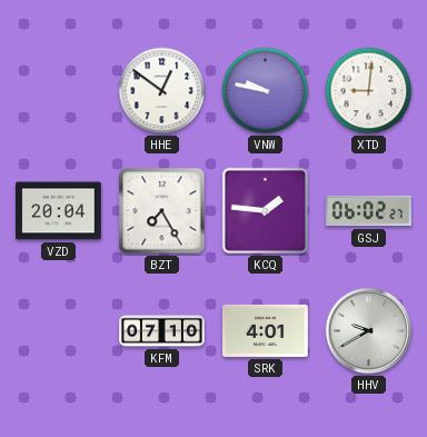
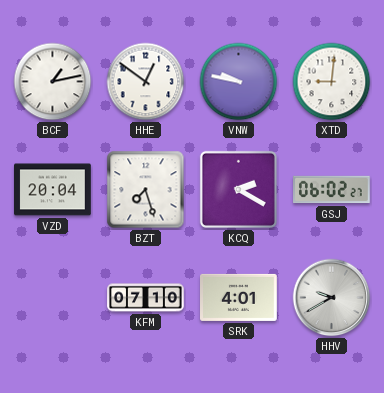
BCF: none -> 1:13 (53, 82)
BZT: 7:25 -> 7:27 (146, 190)
KCQ: 1:46 -> 2:20 (238, 189)
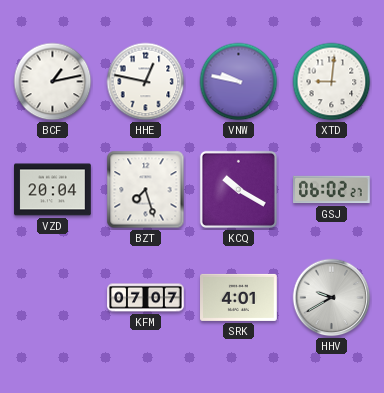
HHE: 12:51 -> 12:47 (146, 82)
KCQ: 2:20 -> 10:20 (238, 189)
KFM: 07:10 -> 07:07 (146, 298)
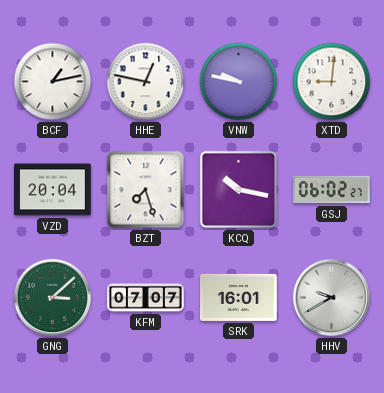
KCQ: 10:20 -> 10:17 (238, 189)
GNG: none -> 3:08 (53, 298)
SRK: 4:01 -> 16:01 (239, 297)
